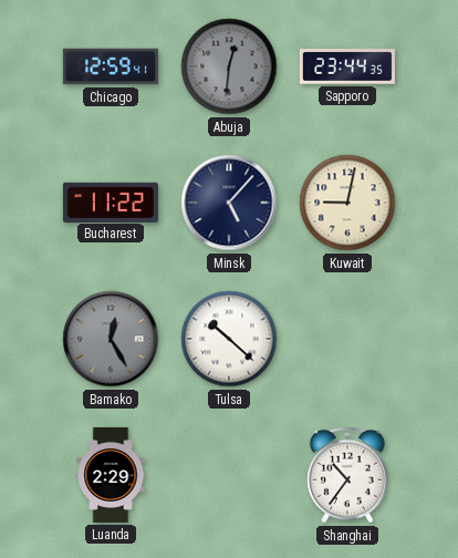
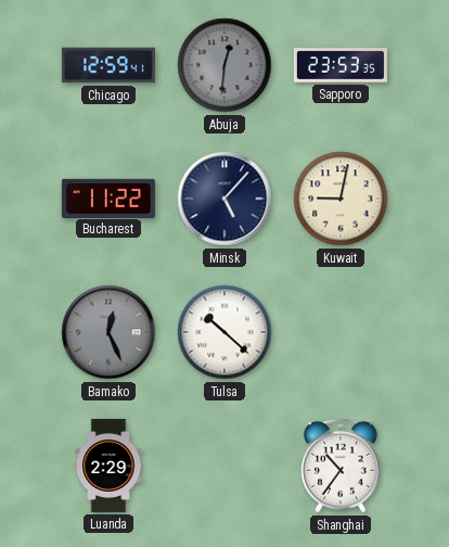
Sapporo: 23:44 -> 23:53 (341, 65)
Bamako: 12:25 -> 12:26 (108, 332)
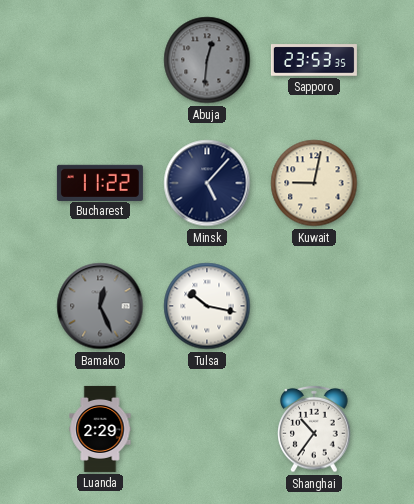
Chicago: 12:59 -> none (108, 65)
Tulsa: 10:22 -> 10:17 (207, 306)
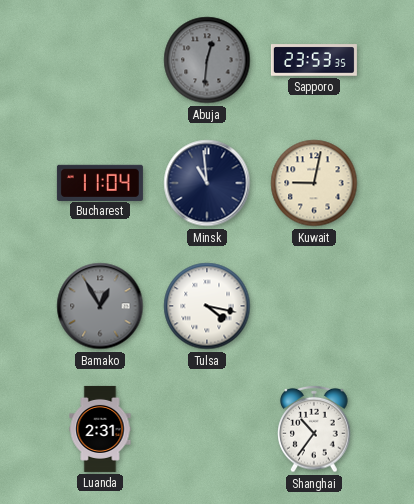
Bucharest: 11:22 -> 11:04 (100, 182)
Minsk: 5:07 -> 10:59 (207, 183)
Bamako: 12:26 -> 12:55 (100, 306)
Tulsa: 10:17 -> 4:17 (207, 306)
Luanda: 2:29 -> 2:31 (100, 429)
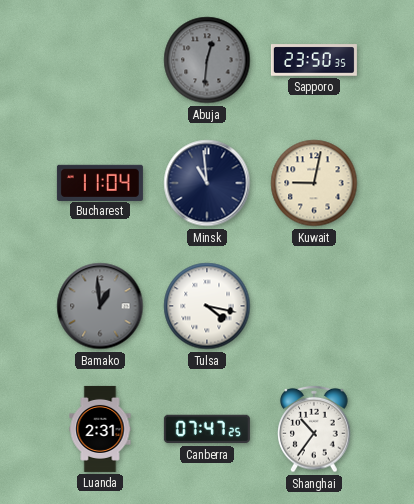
Sapporo: 23:53 -> 23:50 (314, 60)
Bamako: 12:55 -> 12:59 (100, 306)
Canberra: none -> 07:47 (207, 429)
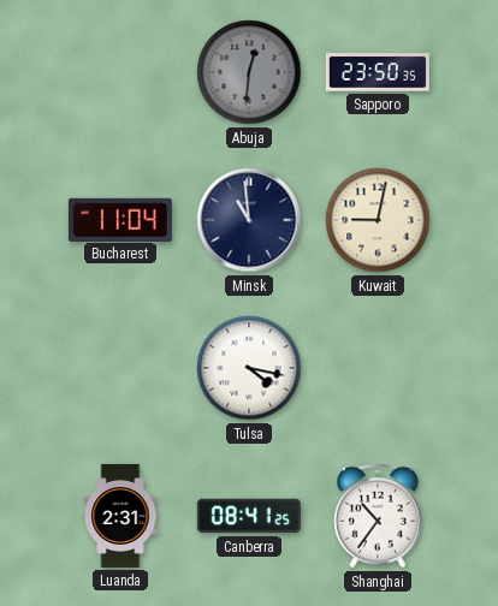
Bamako: 12:59 -> none (100, 306)
Canberra: 07:47 -> 08:41 (249, 516)
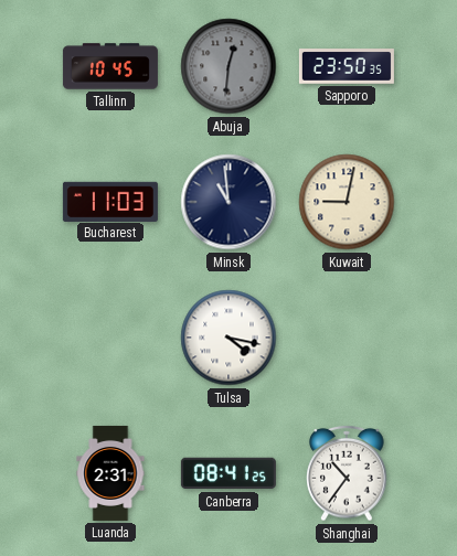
Tallinn: none -> 10:45 (110, 66)
Bucharest: 11:04 -> 11:03 (110, 201)
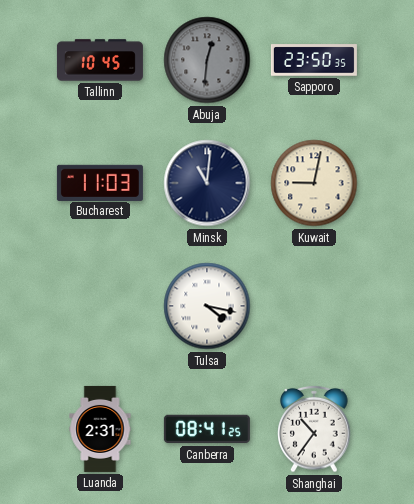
Minsk: 10:59 -> 11:01 (207, 183)
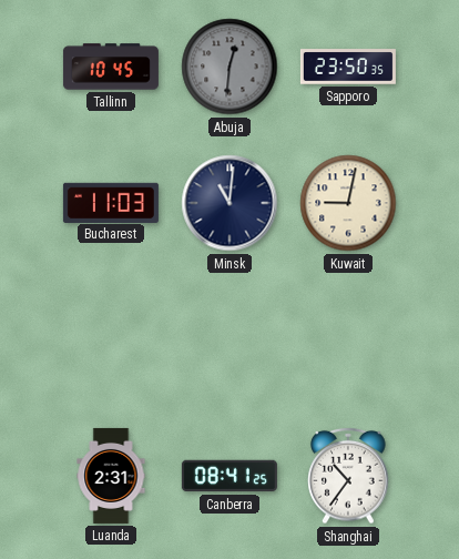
Tulsa: 4:17 -> none (207, 306)
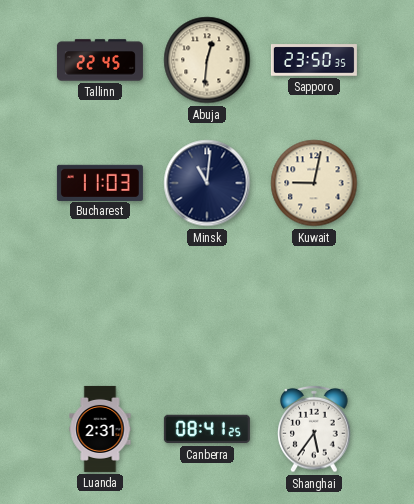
Tallinn: 10:45 -> 22:45 (100, 60)
Abuja dial: grey -> cream (207, 60)
Shanghai: 10:36 -> 5:36 (314, 429)
